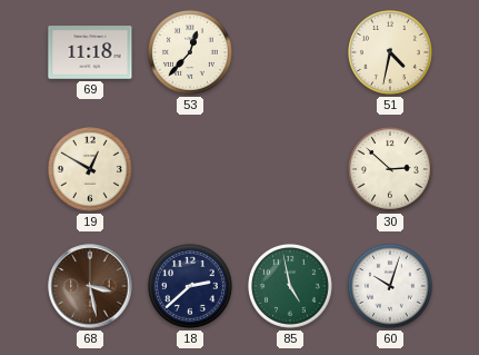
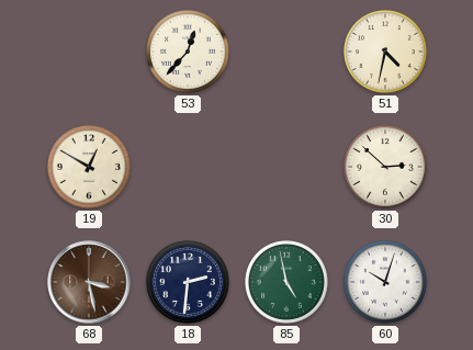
69: 11:18 -> none (90, 52)
18: 2:38 -> 2:31 (189, 283)
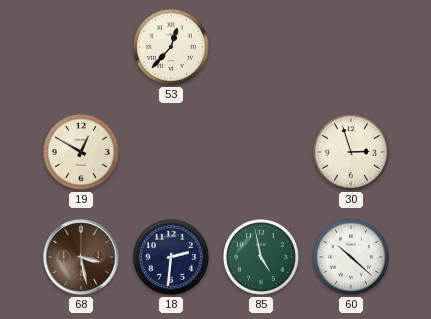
51: 4:32 -> none (386, 53)
30: 2:52 -> 2:57 (352, 153)
60: 10:03 -> 10:22 (352, 258)
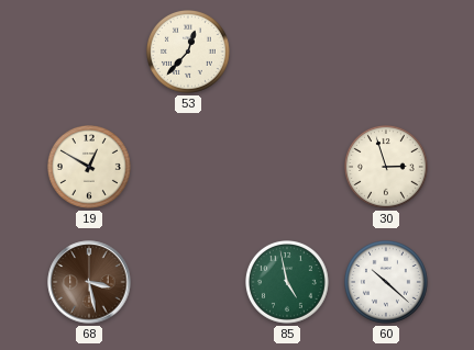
18: 2:31 -> none (172, 258)
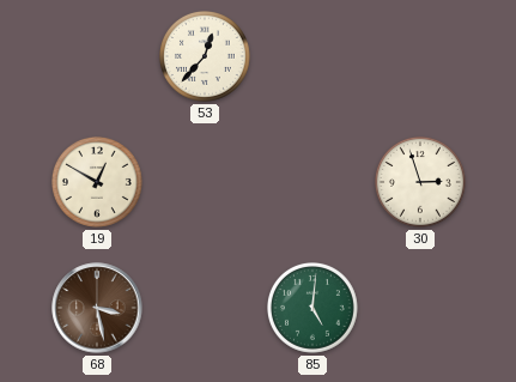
85: 4:58 -> 5:01 (314, 309)
60: 10:22 -> none (387, 283)
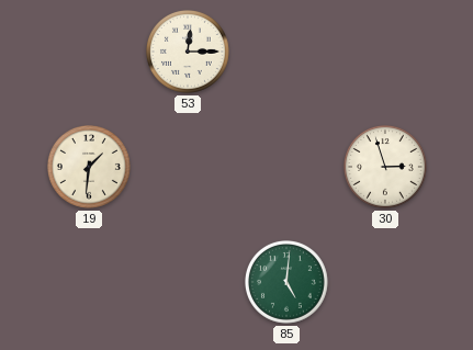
53: 12:37 -> 12:15 (189, 53)
19: 12:50 -> 1:31 (90, 168)
68: 3:28 -> none (97, 308)
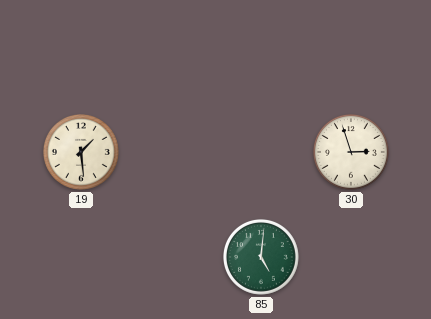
53: 12:15 -> none (189, 53)
19: 1:31 -> 1:29 (82, 153)
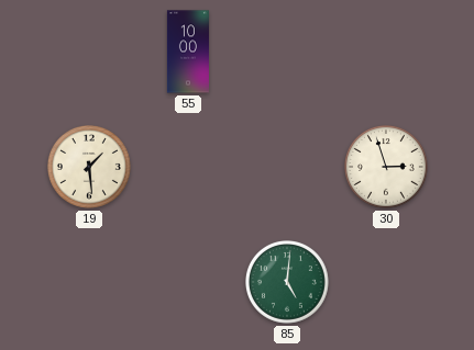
55: none -> 10:00 (188, 52)
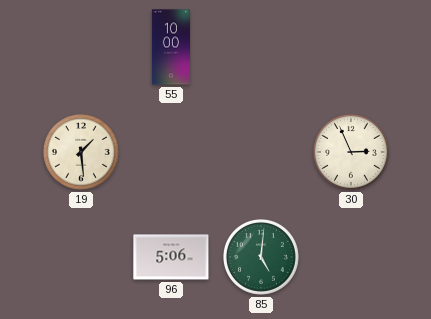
30: 2:57 -> 2:56 (352, 153)
96: none -> 5:06 (171, 257)
